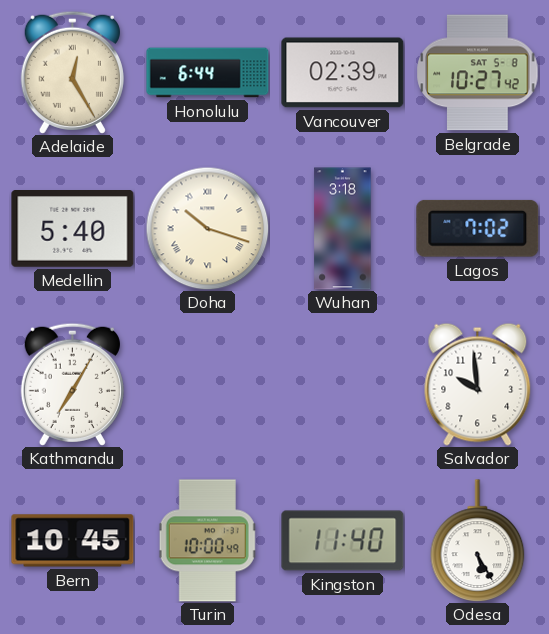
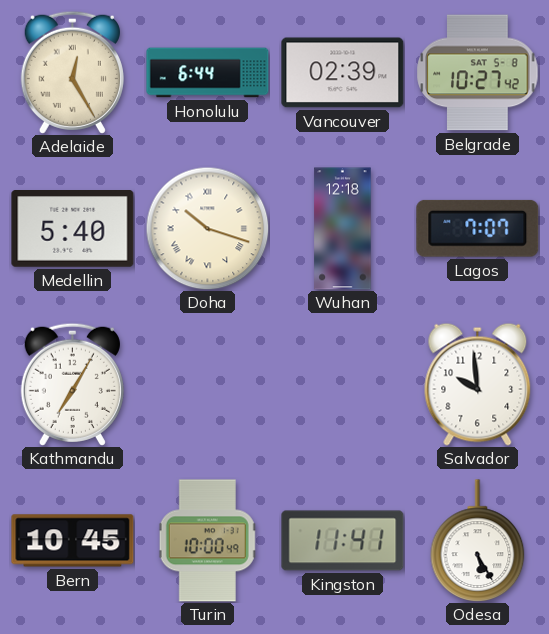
Wuhan: 3:18 -> 12:18 (343, 229)
Lagos: 7:02 -> 7:07 (478, 228)
Kingston: 11:40 -> 11:41 (343, 541)
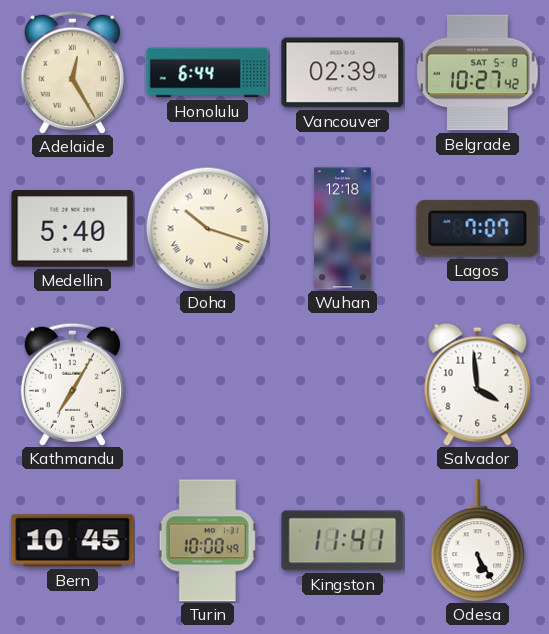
Salvador: 9:59 -> 3:59 (478, 384)
